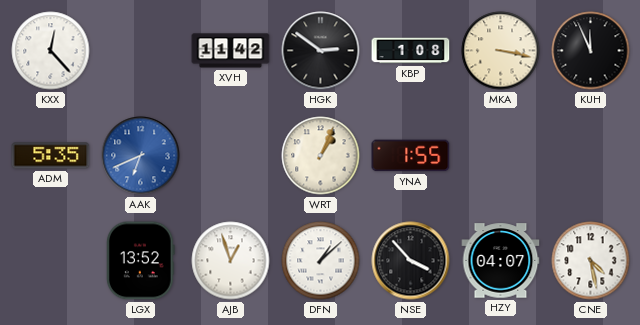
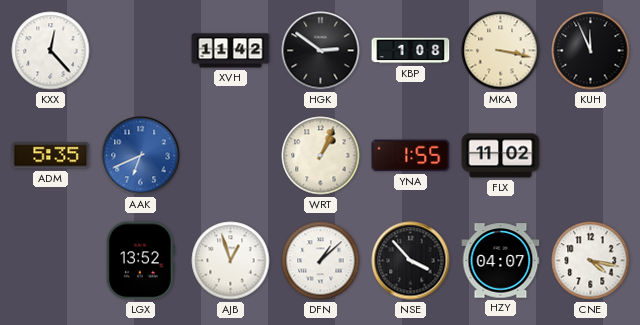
FLX: none -> 11:02 (501, 156)
CNE: 4:28 -> 4:17 (591, 261)
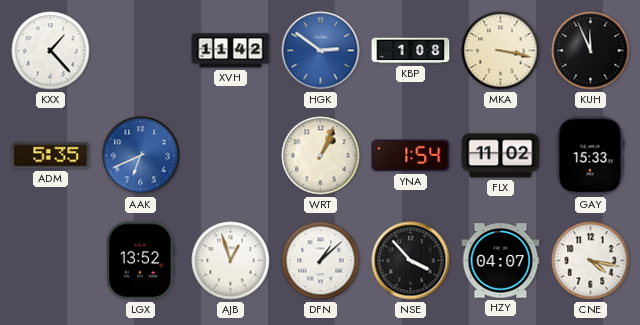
KXX: 12:23 -> 1:23 (51, 51)
HGK dial: black -> blue (321, 51)
YNA: 1:55 -> 1:54 (411, 156)
GAY: none -> 15:33 (590, 156)
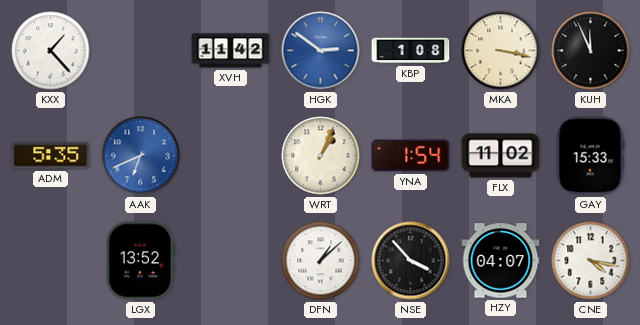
AJB: 12:57 -> none (231, 261)
